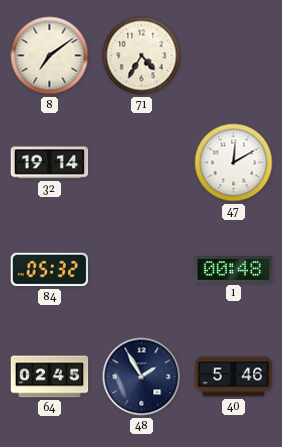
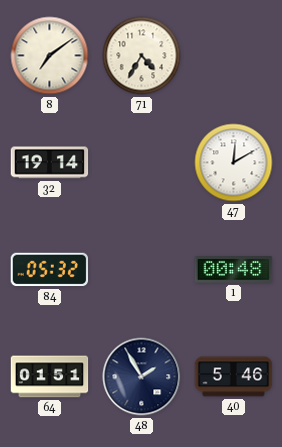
64: 02:45 -> 01:51 (50, 377)
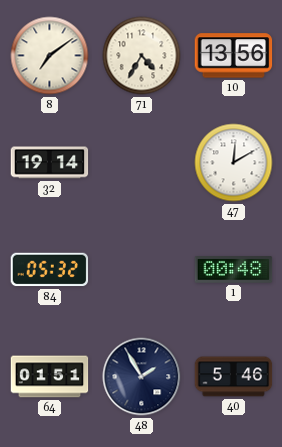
10: none -> 13:56 (234, 56)
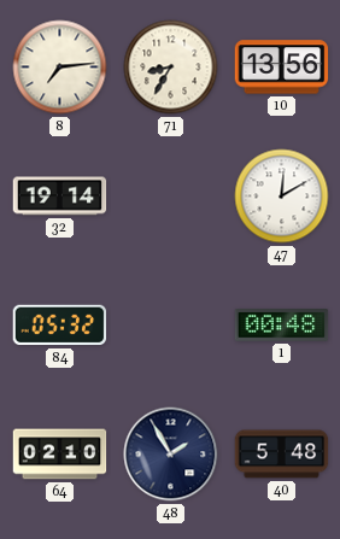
8: 7:09 -> 7:14 (60, 68)
71: 4:35 -> 8:35 (171, 68)
64: 01:51 -> 02:10 (60, 455)
40: 5:46 -> 5:48 (282, 455)
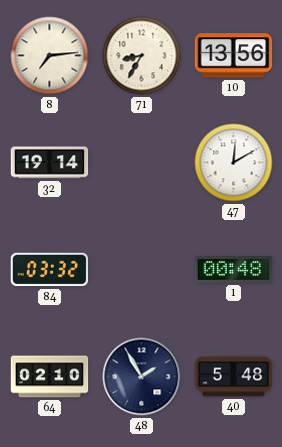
84: 05:32 -> 03:32 (50, 270)
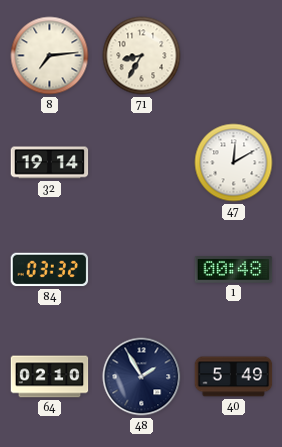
10: 13:56 -> none (234, 56)
40: 5:48 -> 5:49 (234, 377)
